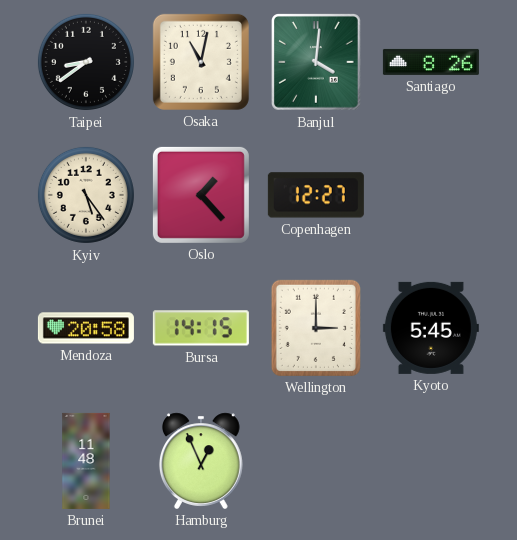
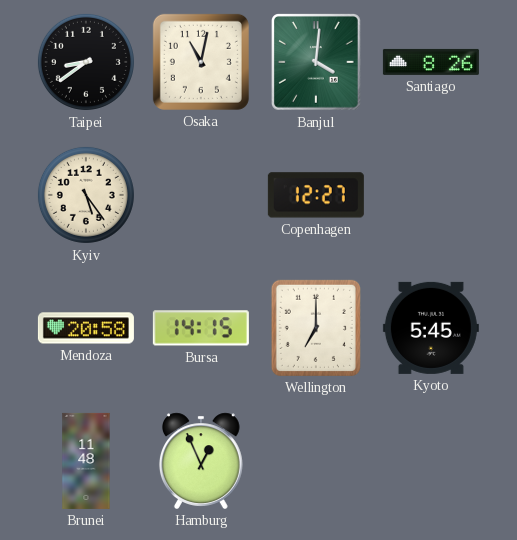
Oslo: 1:23 -> none (201, 195)
Wellington: 3:00 -> 7:00 (316, 328)
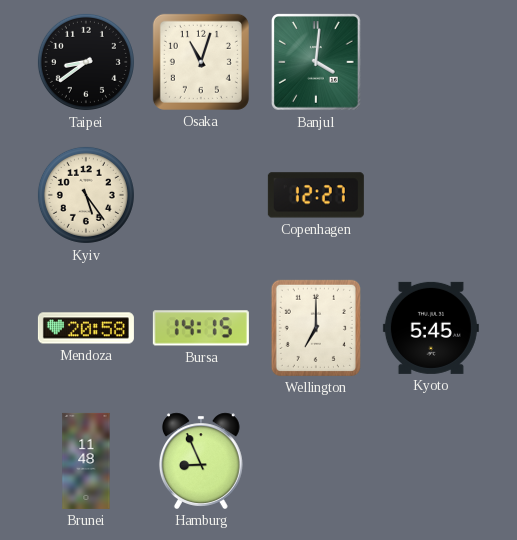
Osaka: 11:02 -> 11:03 (201, 62)
Santiago: 8:26 -> none (431, 62)
Hamburg: 12:56 -> 8:56 (201, 461)
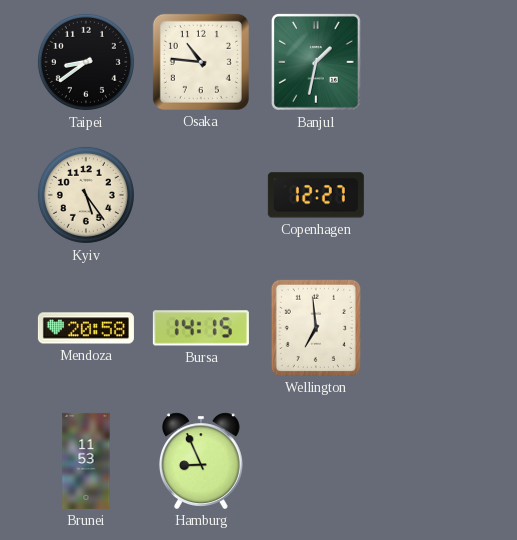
Osaka: 11:03 -> 10:46 (201, 62)
Banjul: 4:01 -> 1:32 (317, 63)
Wellington: 7:00 -> 6:59 (316, 328)
Kyoto: 5:45 -> none (431, 328)
Brunei: 11:48 -> 11:53 (86, 461)
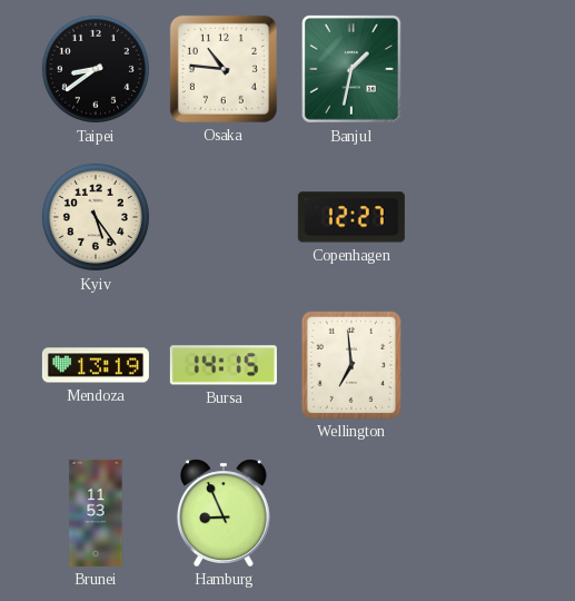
Mendoza: 20:58 -> 13:19 (96, 365)
